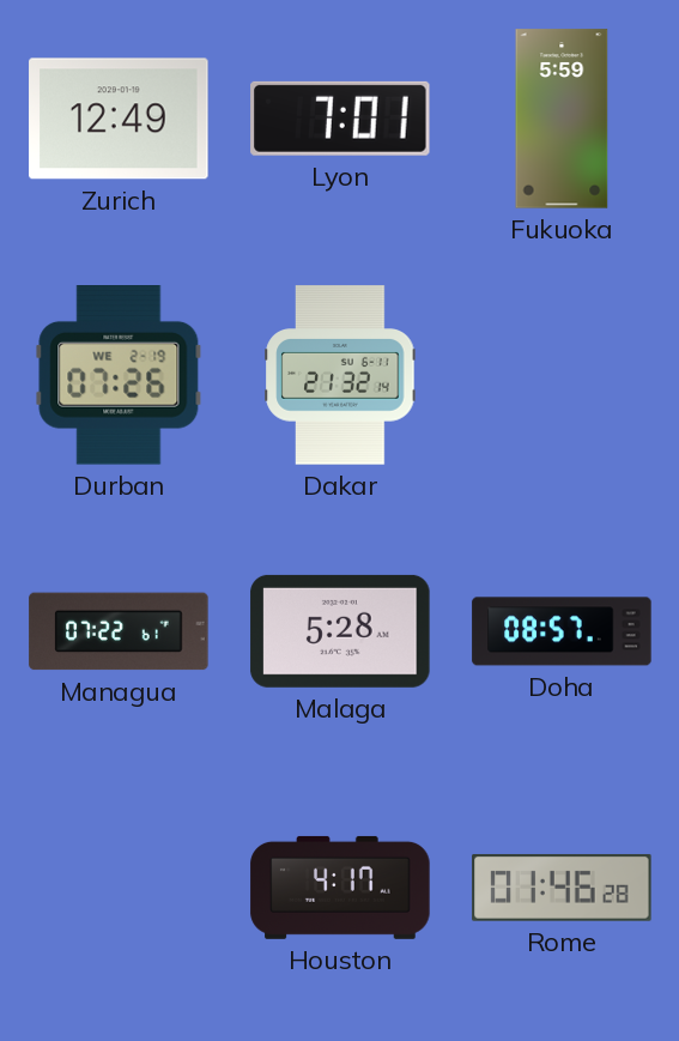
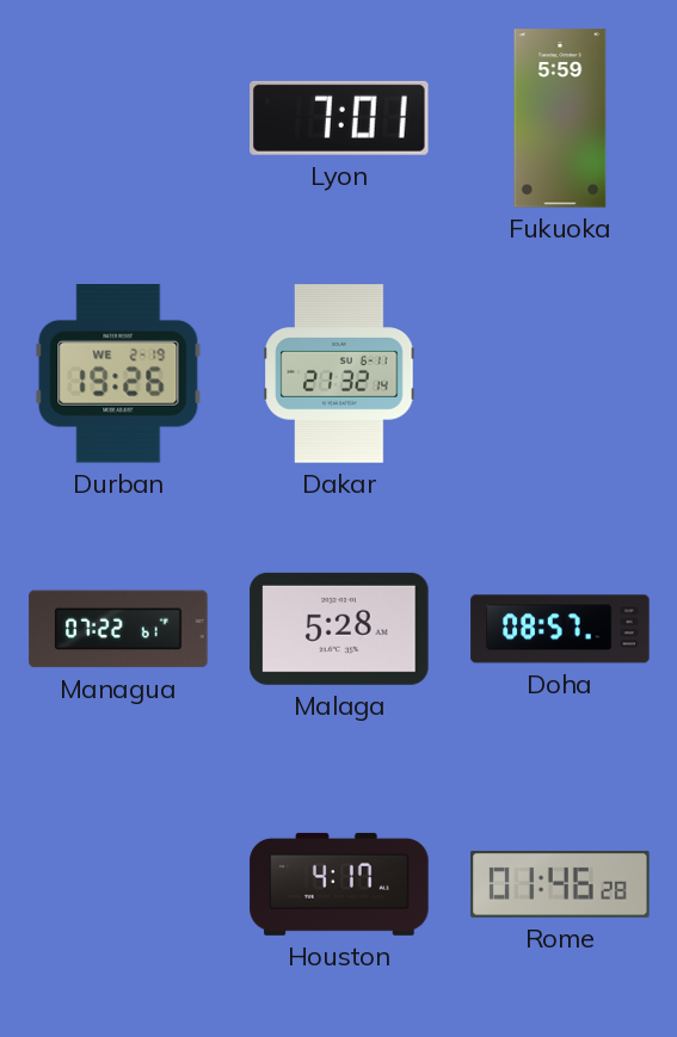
Zurich: 12:49 -> none (119, 119)
Durban: 07:26 -> 19:26 (118, 374)
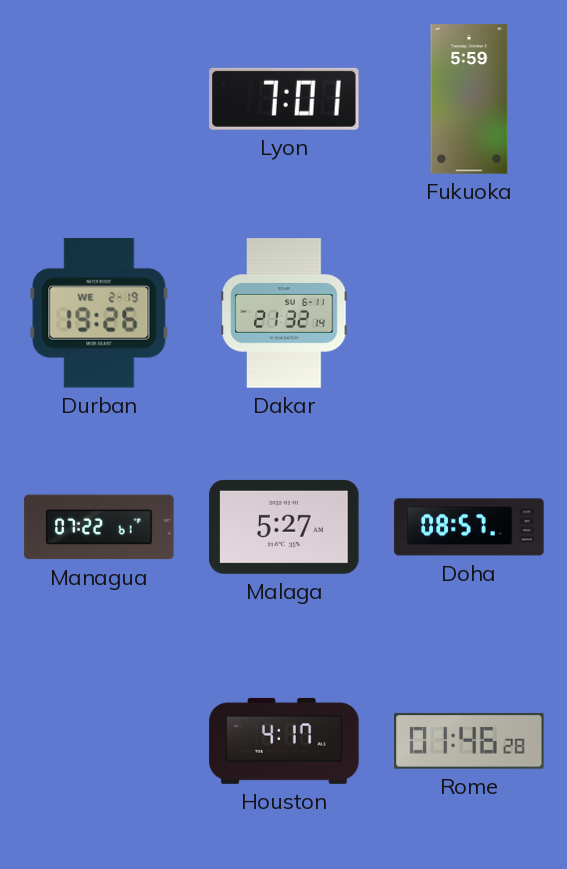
Malaga: 5:28 -> 5:27 (284, 527)
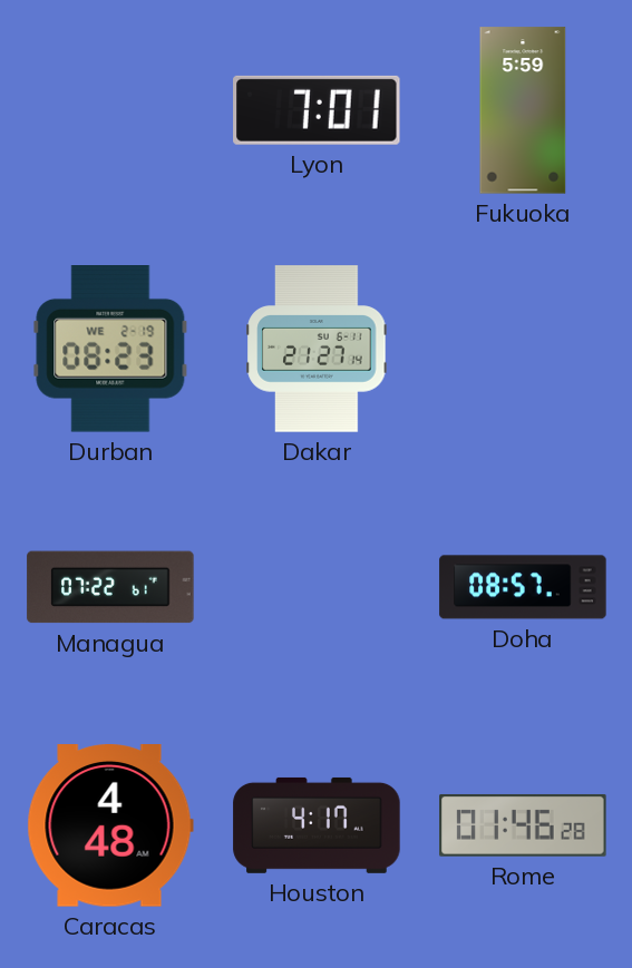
Durban: 19:26 -> 08:23 (110, 349)
Dakar: 21:32 -> 21:27 (317, 349)
Malaga: 5:27 -> none (284, 527)
Caracas: none -> 4:48 (110, 825)
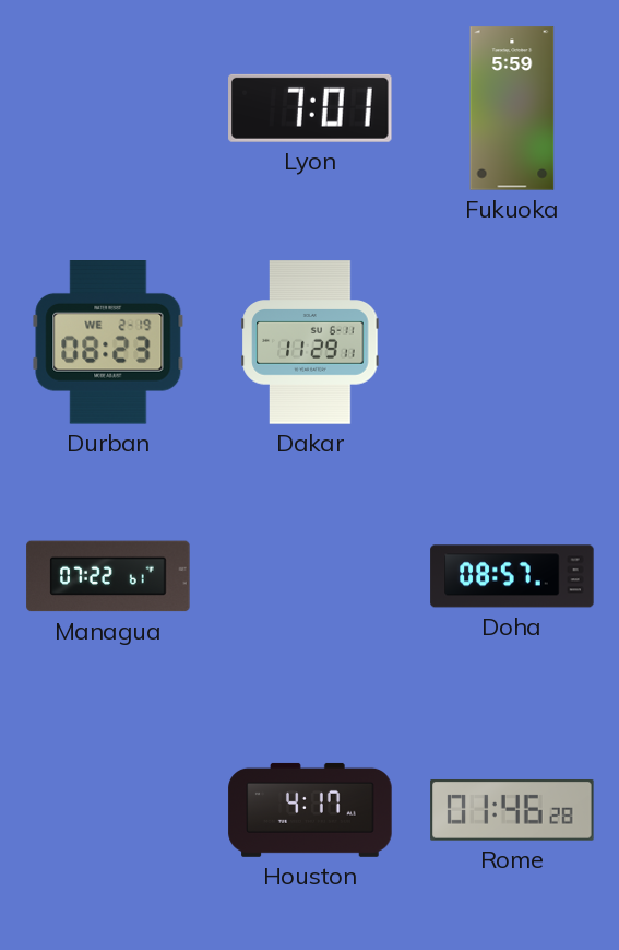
Dakar: 21:27 -> 11:29 (310, 342)
Caracas: 4:48 -> none (110, 825)
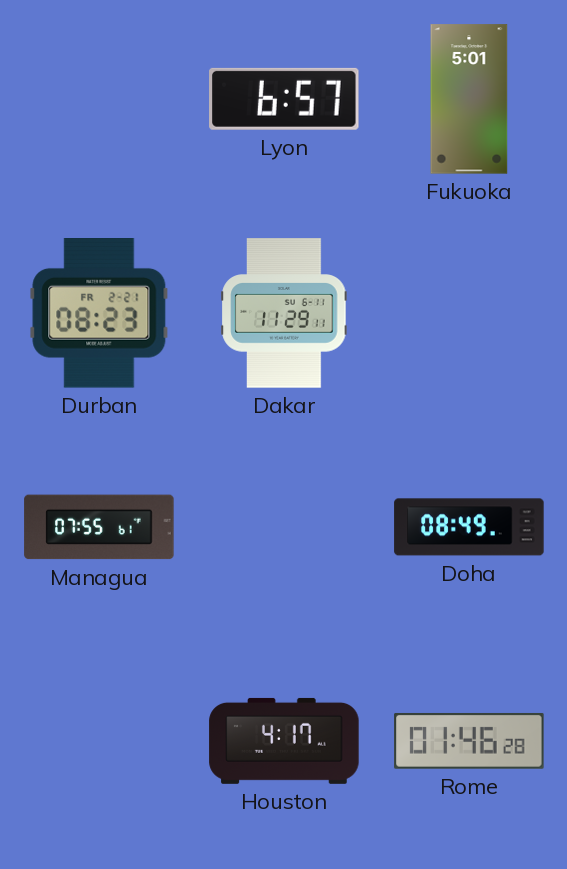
Lyon: 7:01 -> 6:57 (284, 99)
Fukuoka: 5:59 -> 5:01 (469, 99)
Durban date: WE 2-19 -> FR 2-21 (99, 313)
Managua: 07:22 -> 07:55 (99, 527)
Doha: 08:57 -> 08:49 (469, 527)
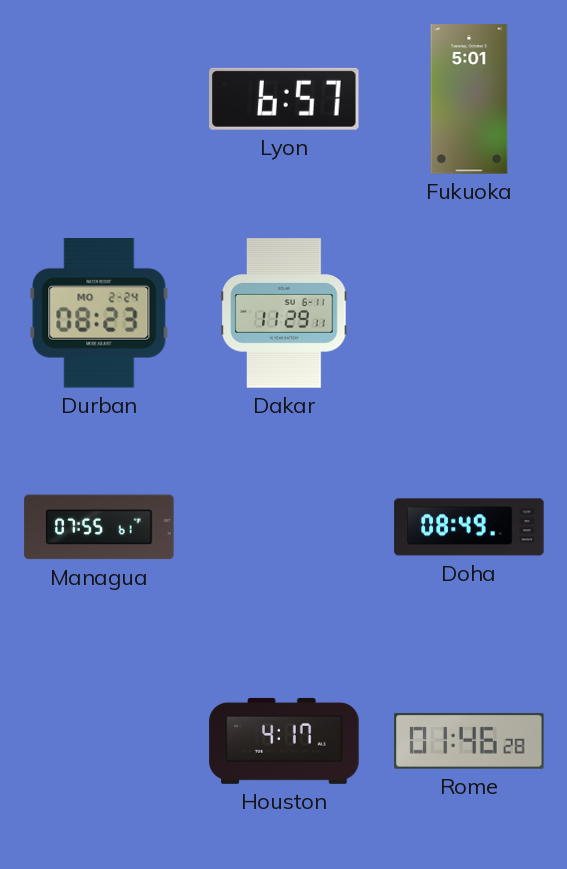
Durban date: FR 2-21 -> MO 2-24 (99, 313)
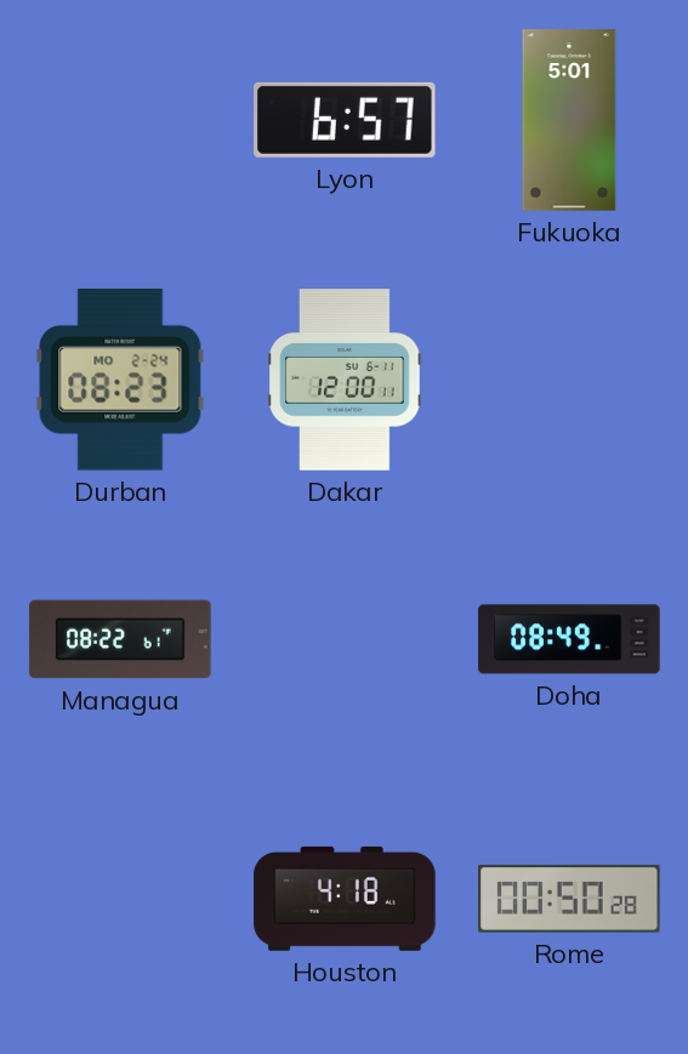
Dakar: 11:29 -> 12:00 (345, 380)
Managua: 07:55 -> 08:22 (120, 639)
Houston: 4:17 -> 4:18 (345, 899)
Rome: 01:46 -> 00:50 (569, 899)
